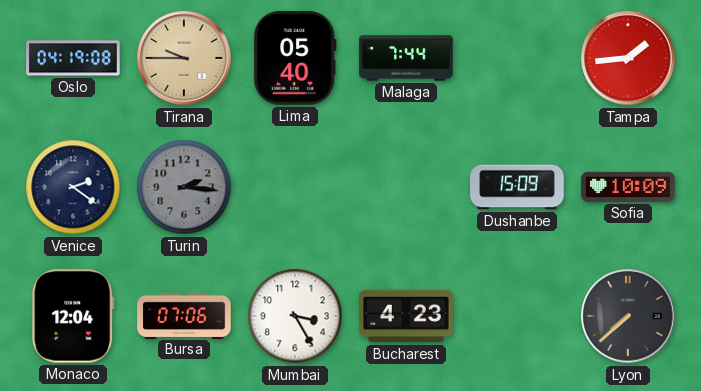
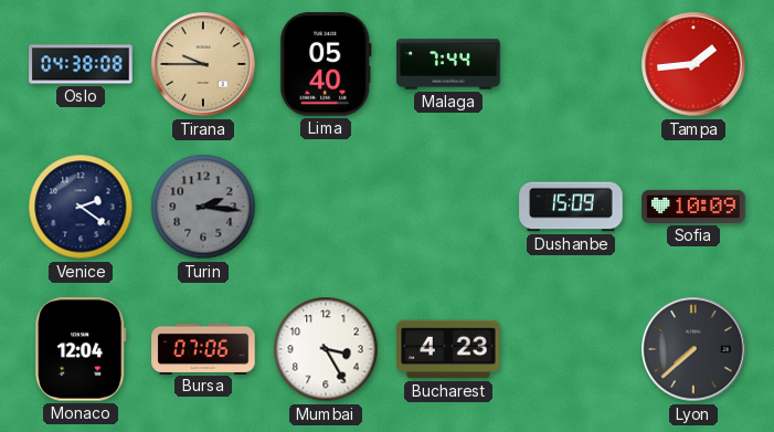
Oslo: 04:19 -> 04:38 (81, 64)
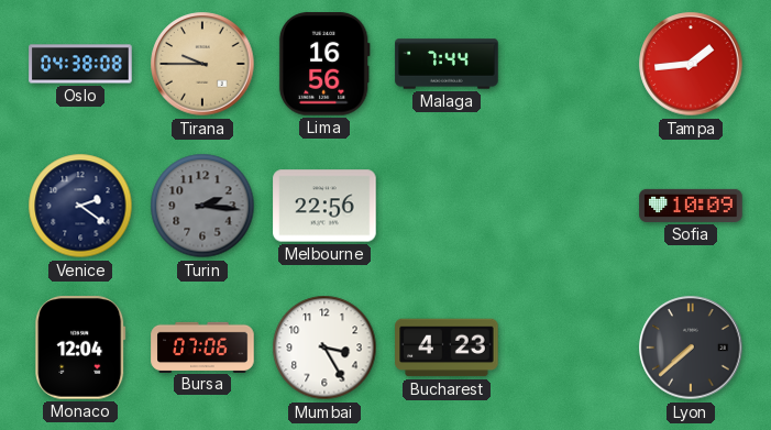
Lima: 05:40 -> 16:56 (324, 64)
Melbourne: none -> 22:56 (324, 206)
Dushanbe: 15:09 -> none (571, 207)
